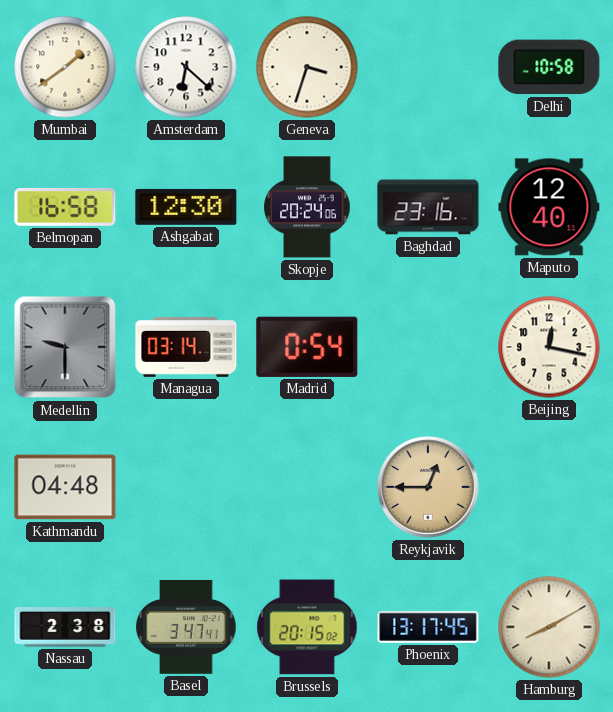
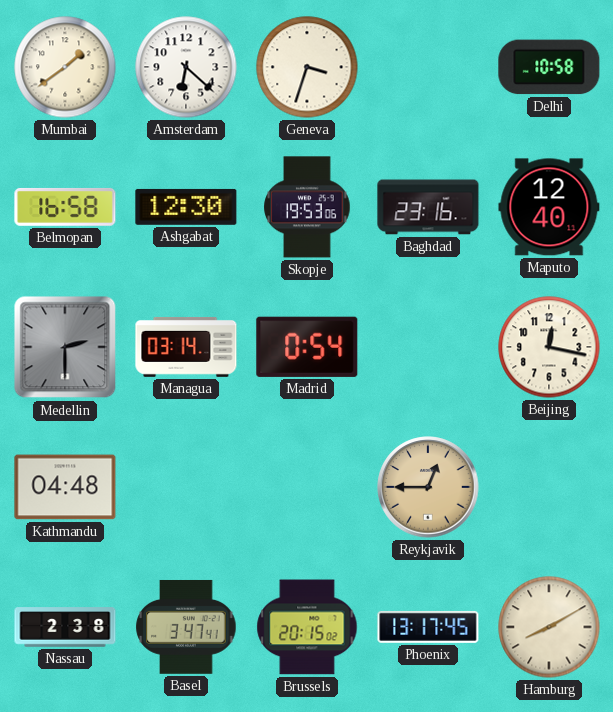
Skopje: 20:24 -> 19:53 (307, 207)
Medellin: 9:30 -> 2:30 (65, 347)
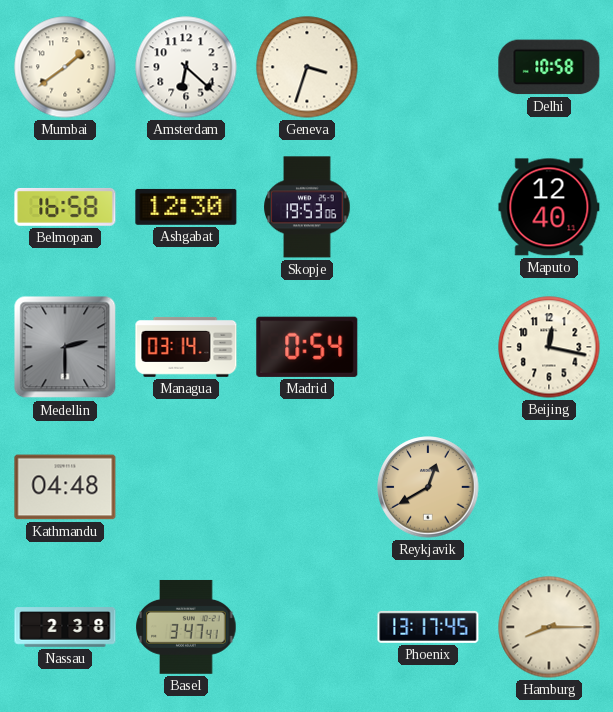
Baghdad: 23:16 -> none (428, 207)
Reykjavik: 12:45 -> 12:40 (428, 487)
Brussels: 20:15 -> none (307, 627)
Hamburg: 8:10 -> 8:15 (549, 627)
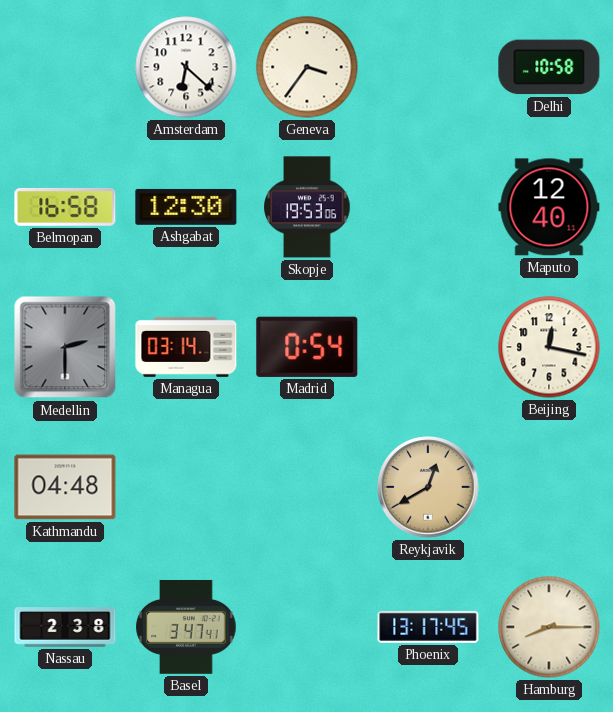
Mumbai: 1:39 -> none (65, 67)
Geneva: 3:33 -> 3:36 (307, 67)
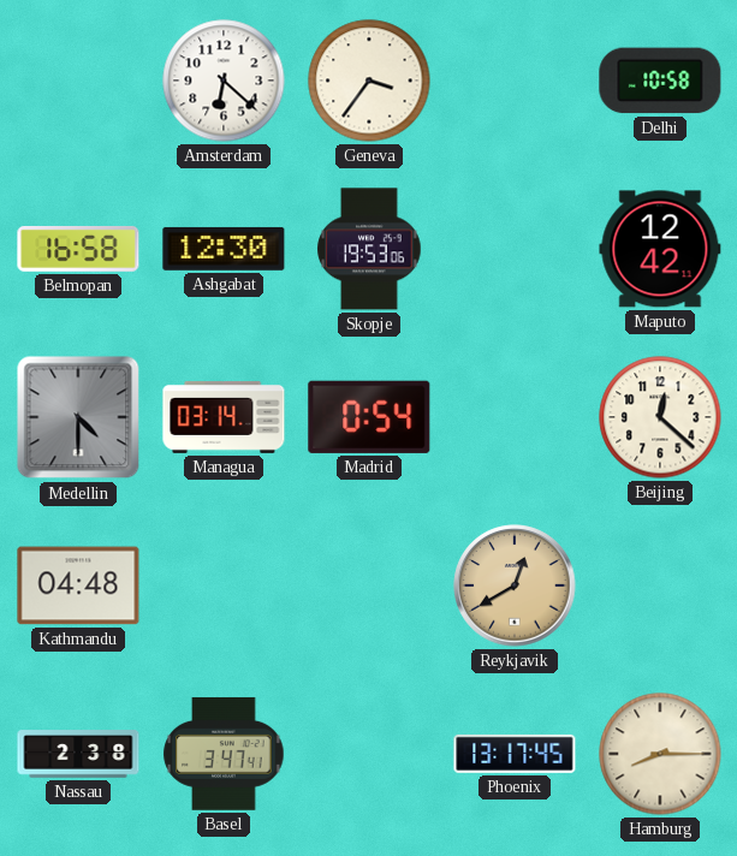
Maputo: 12:40 -> 12:42 (660, 249)
Medellin: 2:30 -> 4:30 (78, 417)
Beijing: 12:17 -> 12:22 (660, 417)
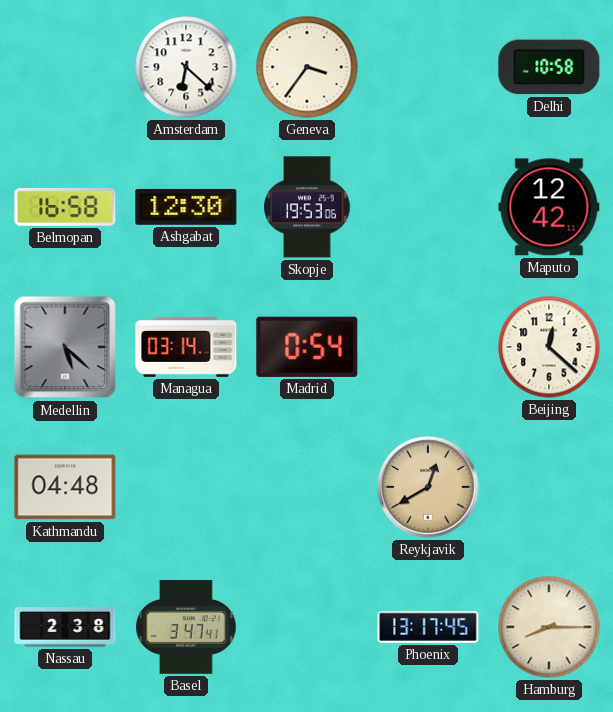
Medellin: 4:30 -> 5:22 (65, 347)
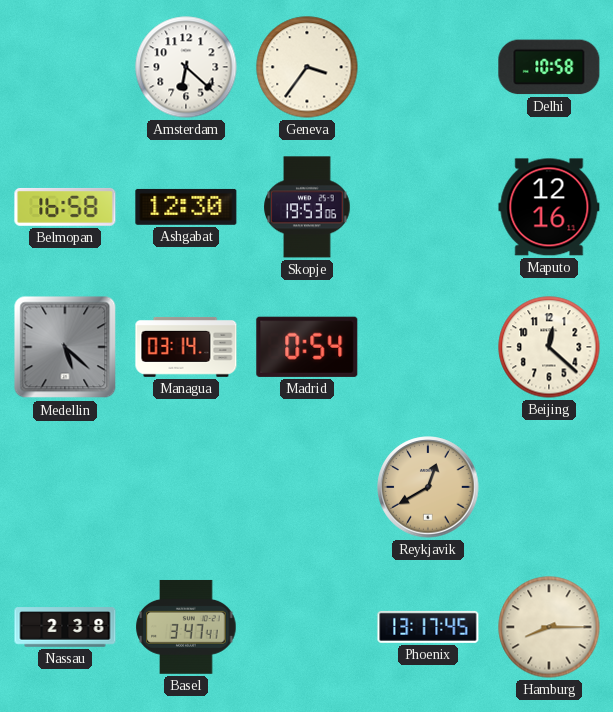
Maputo: 12:42 -> 12:16 (549, 207)
Kathmandu: 04:48 -> none (65, 487)
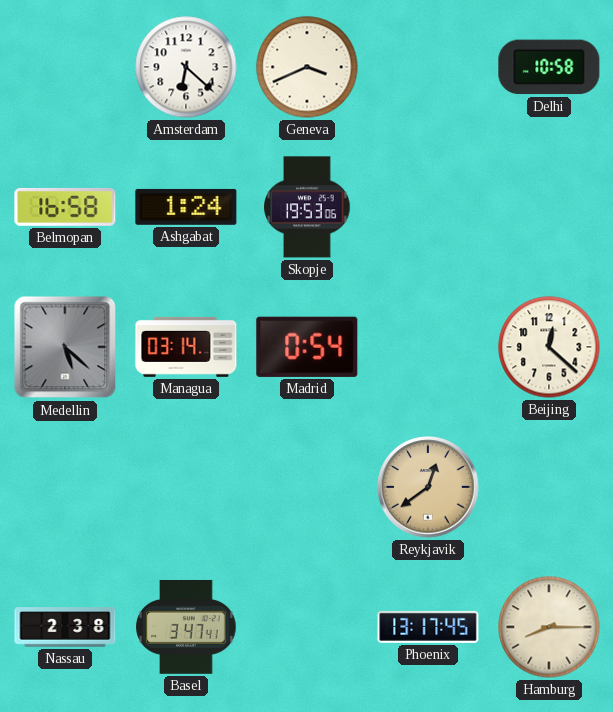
Geneva: 3:36 -> 3:41 (307, 67)
Ashgabat: 12:30 -> 1:24 (186, 207)
Maputo: 12:16 -> none (549, 207)
Reykjavik: 12:40 -> 12:39 (428, 487)
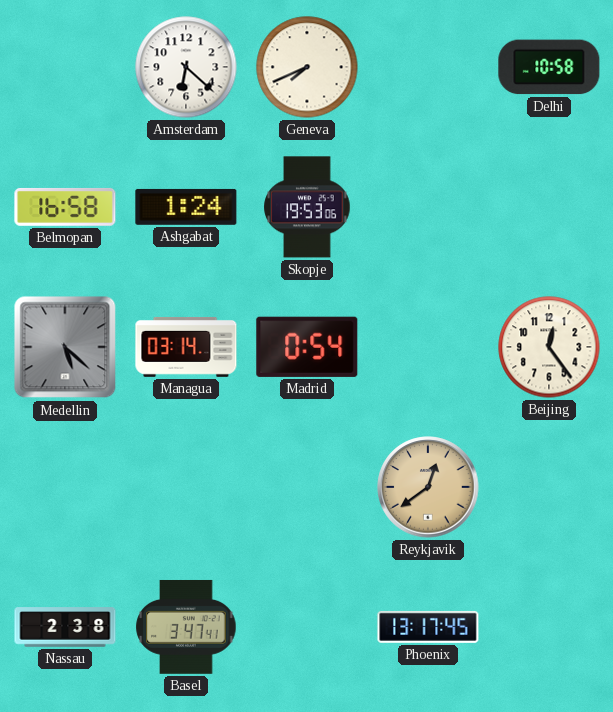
Geneva: 3:41 -> 7:41 (307, 67)
Beijing: 12:22 -> 12:24 (549, 347)
Hamburg: 8:15 -> none (549, 627)
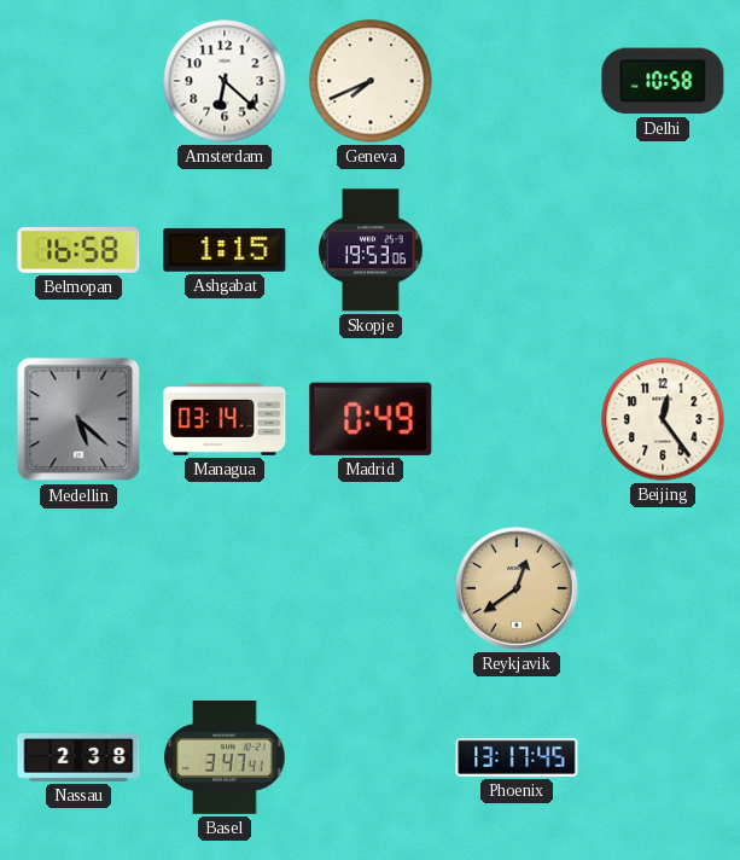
Ashgabat: 1:24 -> 1:15 (225, 250)
Madrid: 0:54 -> 0:49 (371, 419)
